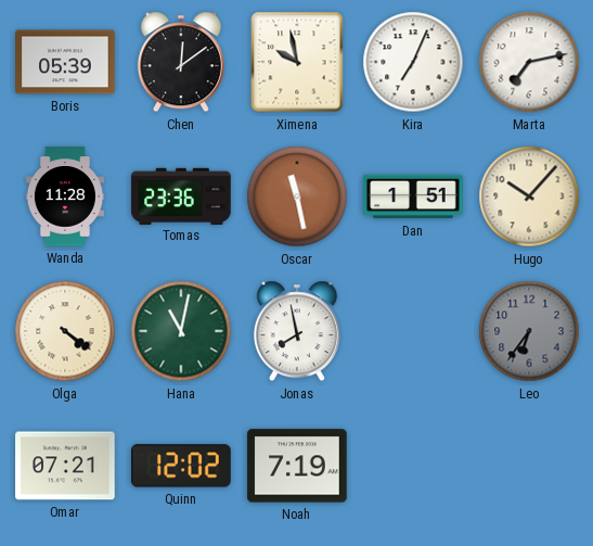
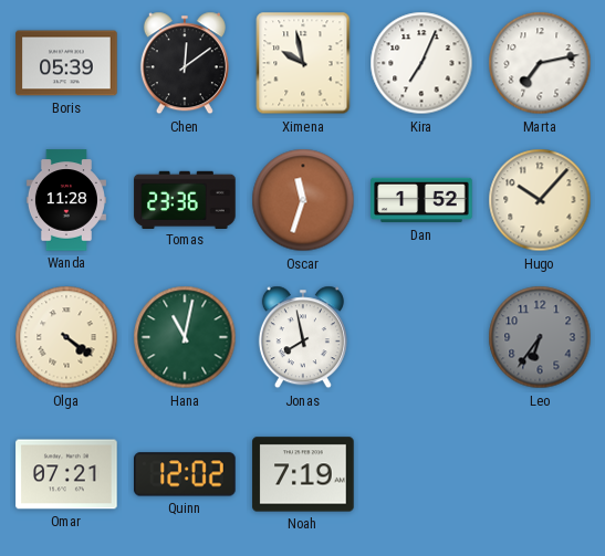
Oscar: 11:28 -> 11:33 (303, 200)
Dan: 1:51 -> 1:52 (421, 200)
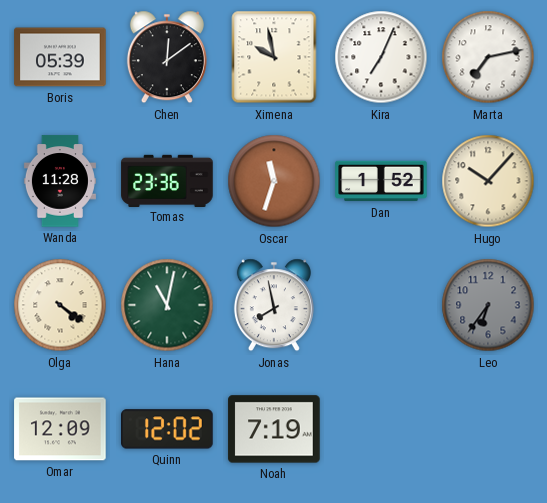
Omar: 07:21 -> 12:09 (60, 429)
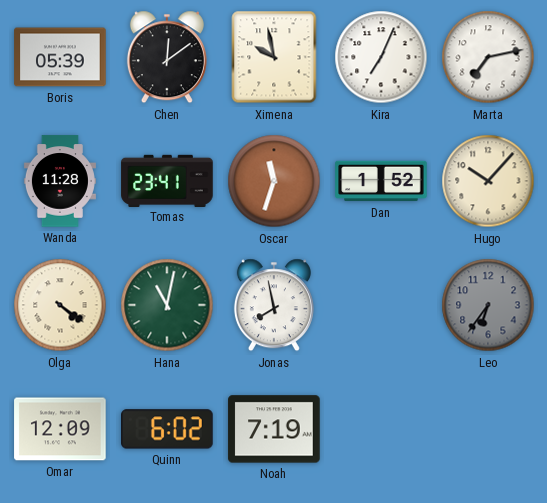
Tomas: 23:36 -> 23:41 (167, 180)
Quinn: 12:02 -> 6:02 (167, 429)
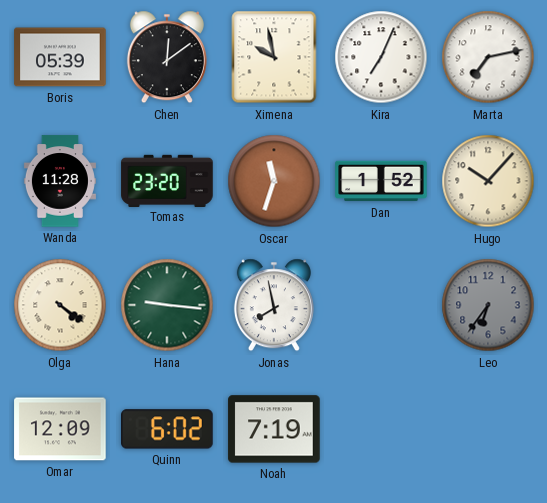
Tomas: 23:41 -> 23:20 (167, 180)
Hana: 11:02 -> 9:16 (167, 305)
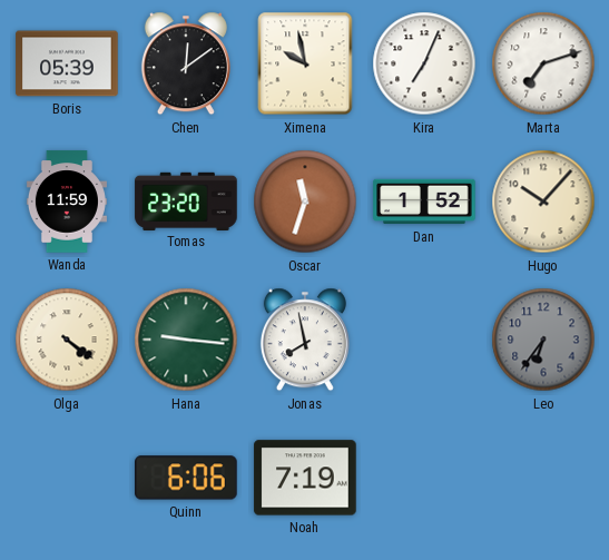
Marta: 7:13 -> 7:12 (543, 63)
Wanda: 11:28 -> 11:59 (67, 202)
Omar: 12:09 -> none (60, 429)
Quinn: 6:02 -> 6:06 (186, 478)
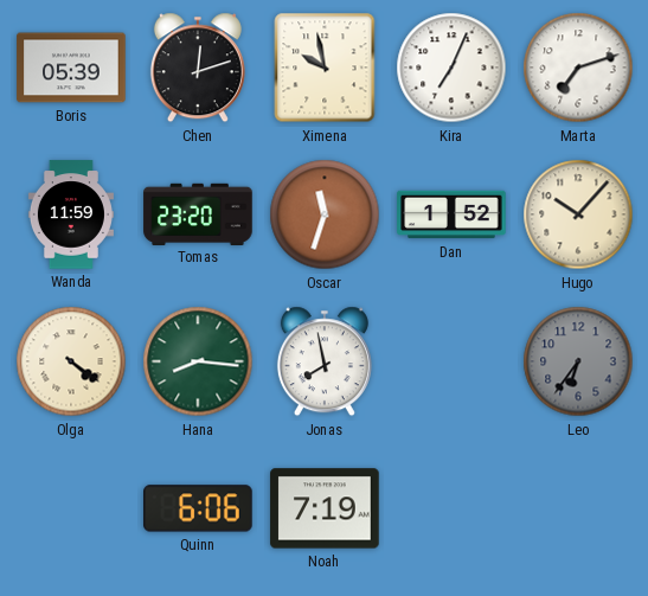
Chen: 12:09 -> 12:12 (198, 68)
Hana: 9:16 -> 8:16 (198, 361)
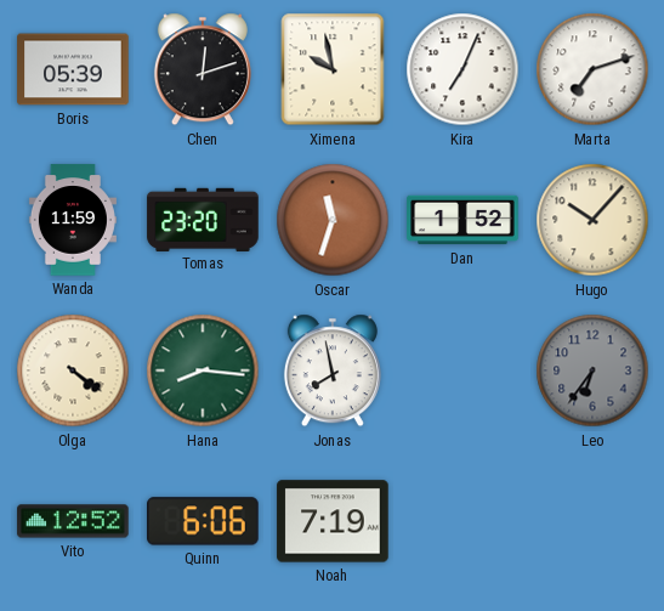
Vito: none -> 12:52 (73, 521)
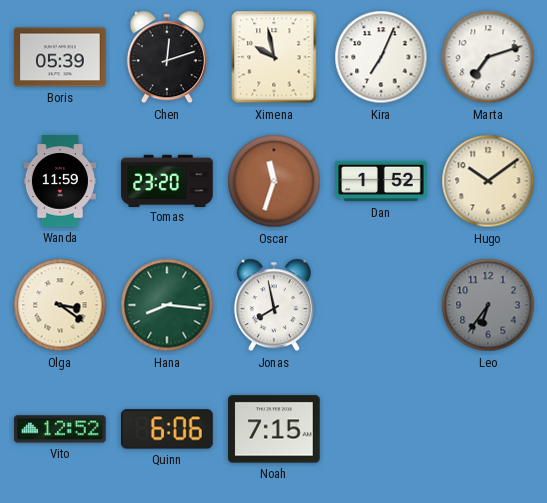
Hugo: 10:07 -> 10:09 (488, 181)
Olga: 4:21 -> 3:21 (60, 305)
Noah: 7:19 -> 7:15 (274, 429)
